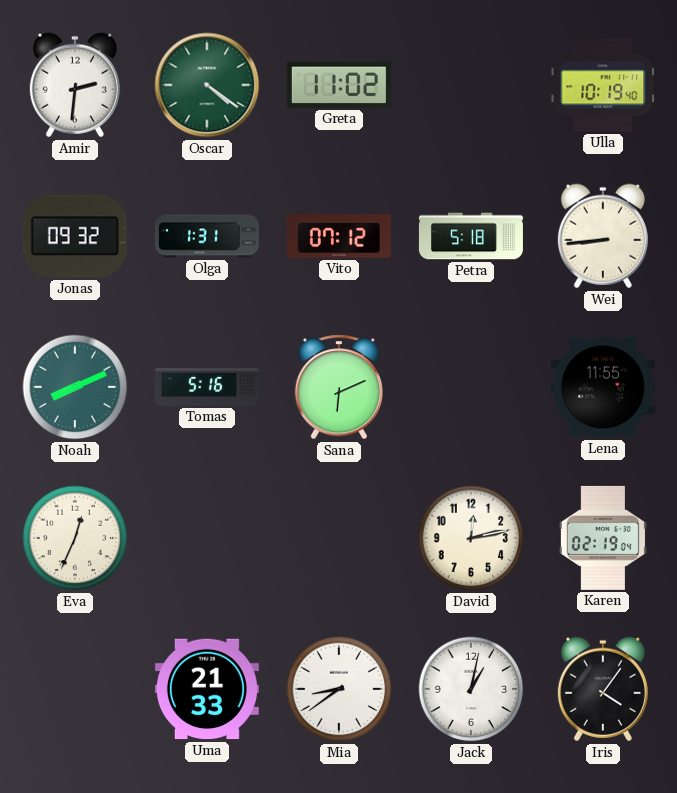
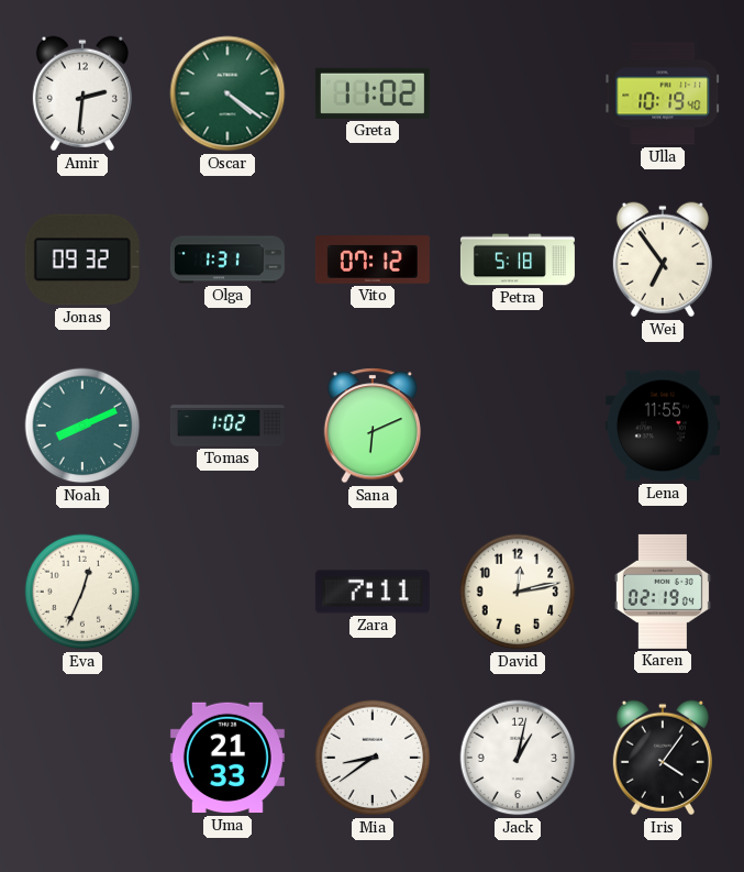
Wei: 8:44 -> 6:54 (663, 260)
Tomas: 5:16 -> 1:02 (227, 426)
Zara: none -> 7:11 (373, 592)
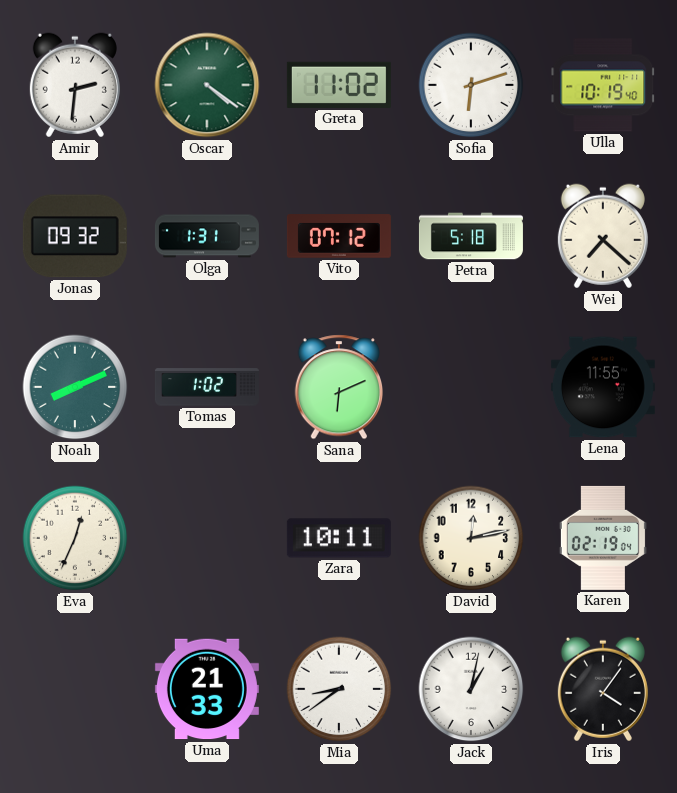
Sofia: none -> 6:12 (471, 85)
Wei: 6:54 -> 7:22 (603, 236)
Zara: 7:11 -> 10:11 (339, 538)
